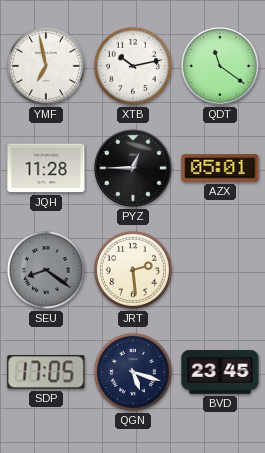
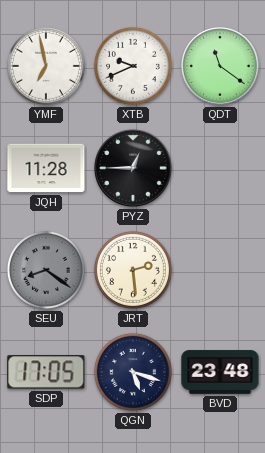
XTB: 10:13 -> 9:41 (133, 66)
AZX: 05:01 -> none (220, 168)
BVD: 23:45 -> 23:48 (220, 372)
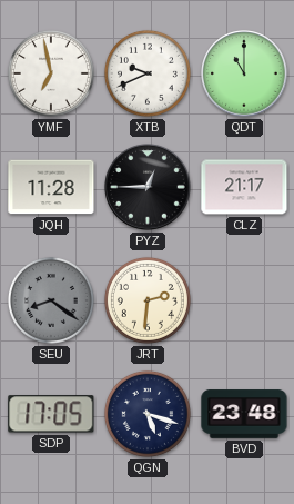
QDT: 11:21 -> 11:00 (244, 73)
CLZ: none -> 21:17 (244, 187)
JRT: 2:29 -> 2:31 (148, 300)
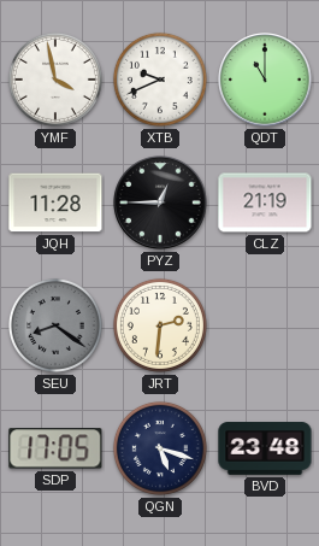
YMF: 6:58 -> 3:58 (55, 80)
CLZ: 21:17 -> 21:19 (265, 202)
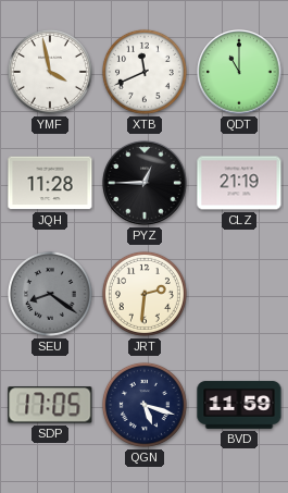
XTB: 9:41 -> 11:41 (145, 72)
BVD: 23:48 -> 11:59 (239, 405)
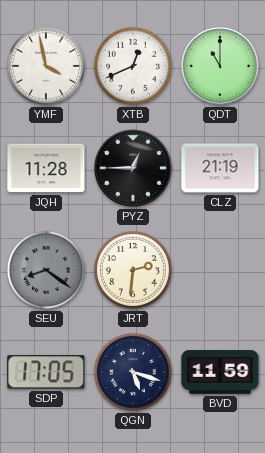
XTB: 11:41 -> 12:41 (133, 66)
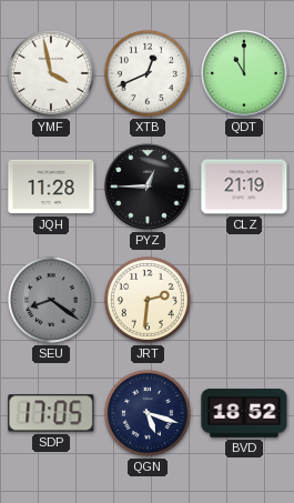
BVD: 11:59 -> 18:52 (244, 413)
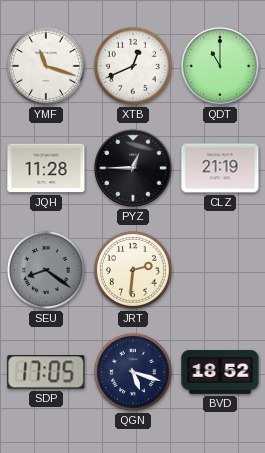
YMF: 3:58 -> 11:18 (46, 66)
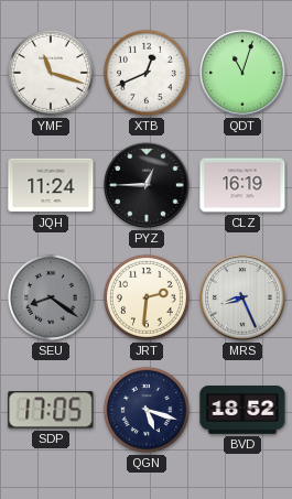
QDT: 11:00 -> 11:03 (242, 73)
JQH: 11:28 -> 11:24 (51, 185)
CLZ: 21:19 -> 16:19 (242, 185)
MRS: none -> 8:26 (242, 297)
